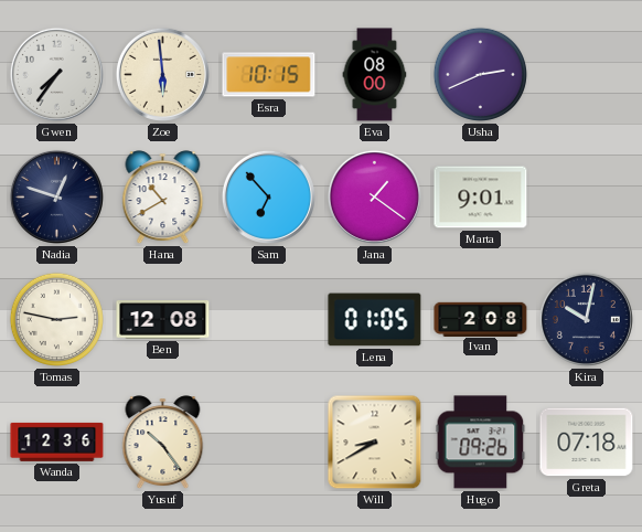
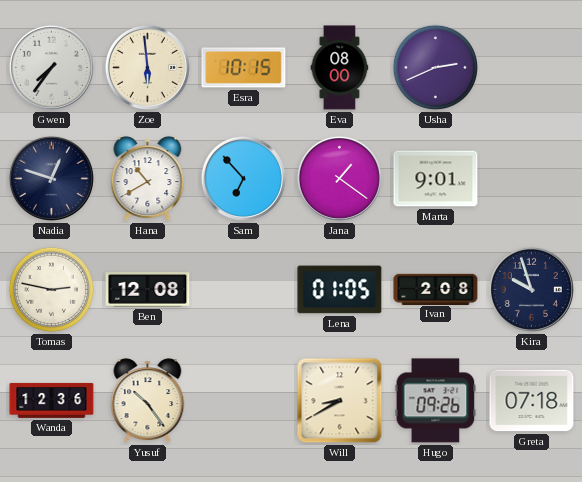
Kira: 10:02 -> 9:57 (531, 289)
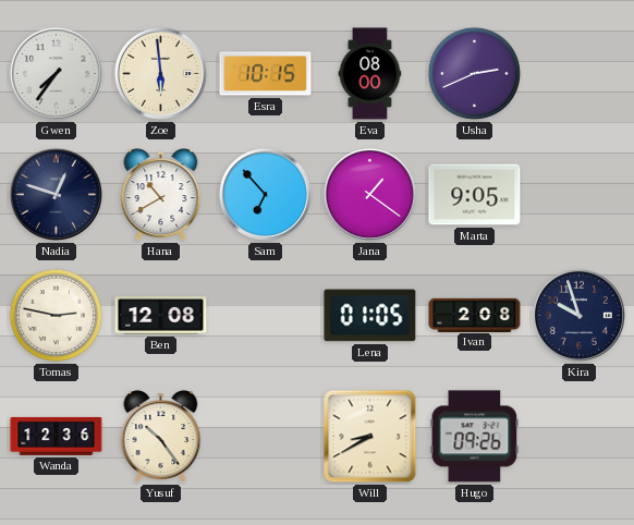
Marta: 9:01 -> 9:05 (475, 195)
Greta: 07:18 -> none (532, 401)
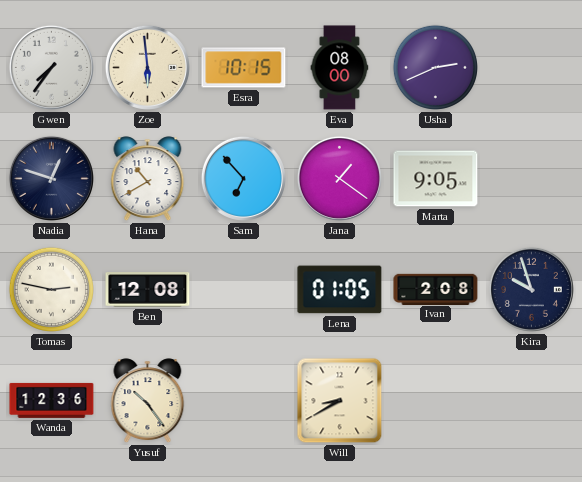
Hugo: 09:26 -> none (475, 437)
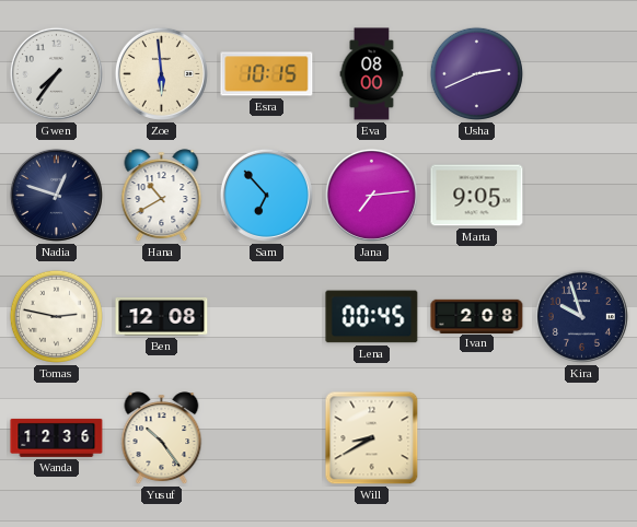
Jana: 1:21 -> 7:14 (371, 195)
Lena: 01:05 -> 00:45 (372, 317)
